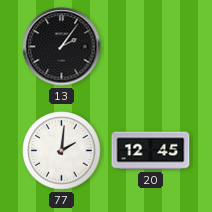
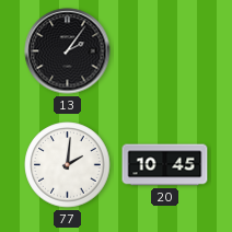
20: 12:45 -> 10:45 (165, 165)
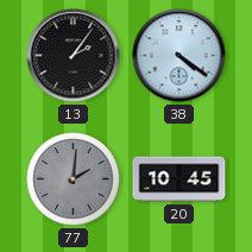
38: none -> 4:21 (179, 56)
77 dial: white -> grey (74, 179)
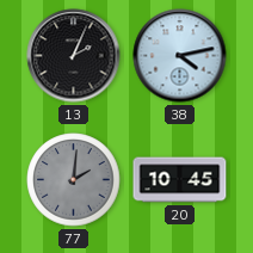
13: 2:06 -> 2:04 (74, 56)
38: 4:21 -> 4:13 (180, 56)
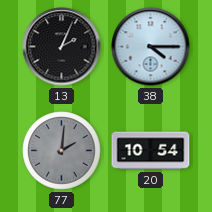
38: 4:13 -> 4:15 (151, 47)
20: 10:45 -> 10:54 (151, 151)
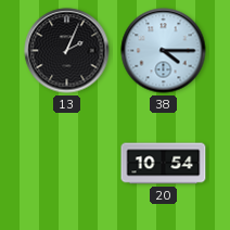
77: 2:01 -> none (62, 151)
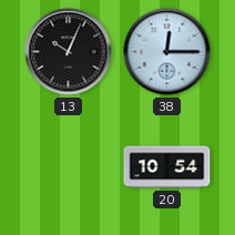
13: 2:04 -> 10:04 (69, 52)
38: 4:15 -> 12:15 (167, 52)
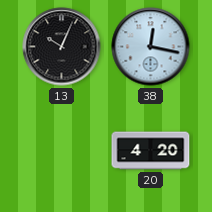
38: 12:15 -> 12:17 (151, 47)
20: 10:54 -> 4:20 (151, 151)
